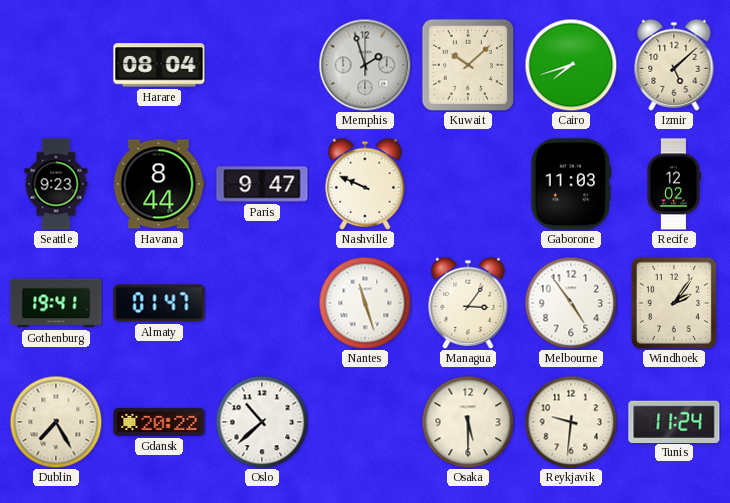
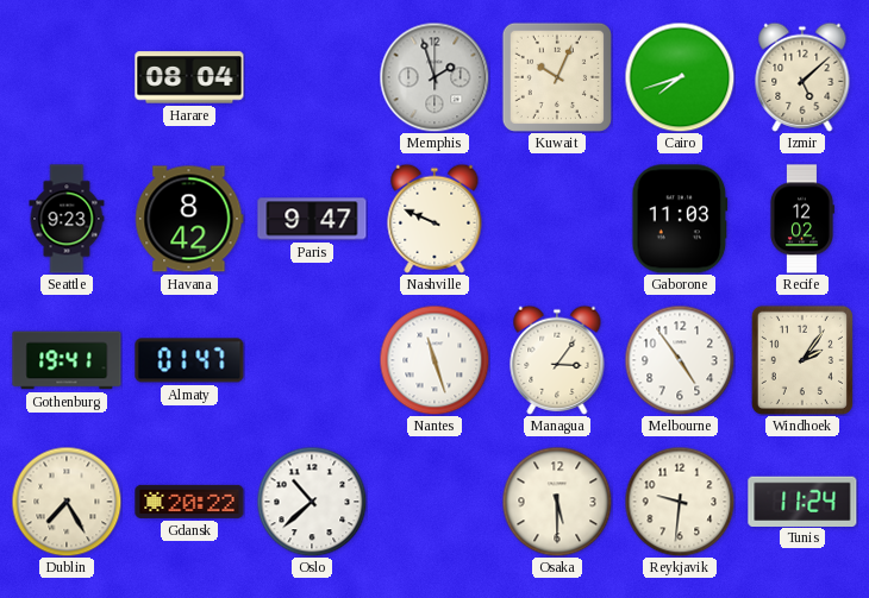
Kuwait: 10:08 -> 10:04 (557, 77)
Havana: 8:44 -> 8:42 (189, 219)
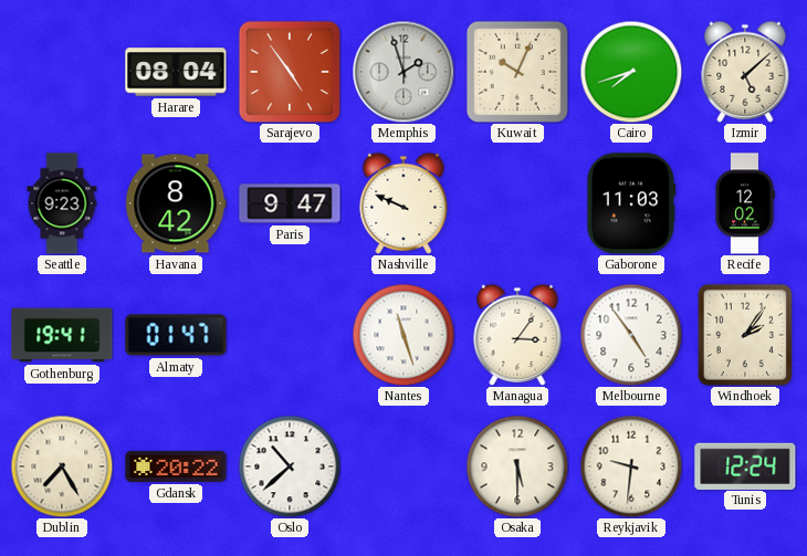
Sarajevo: none -> 4:54 (290, 72)
Tunis: 11:24 -> 12:24 (745, 465)
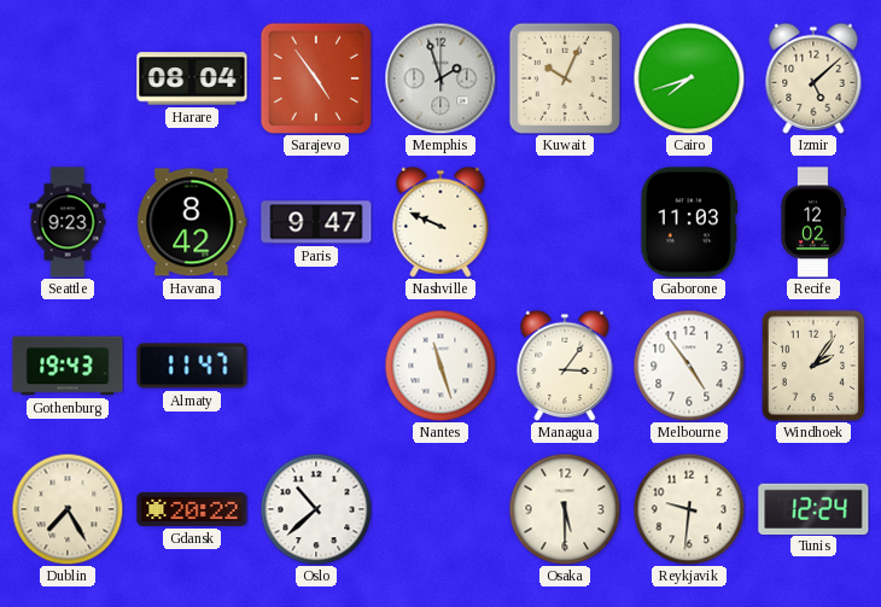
Gothenburg: 19:41 -> 19:43 (68, 366)
Almaty: 01:47 -> 11:47 (192, 366)
